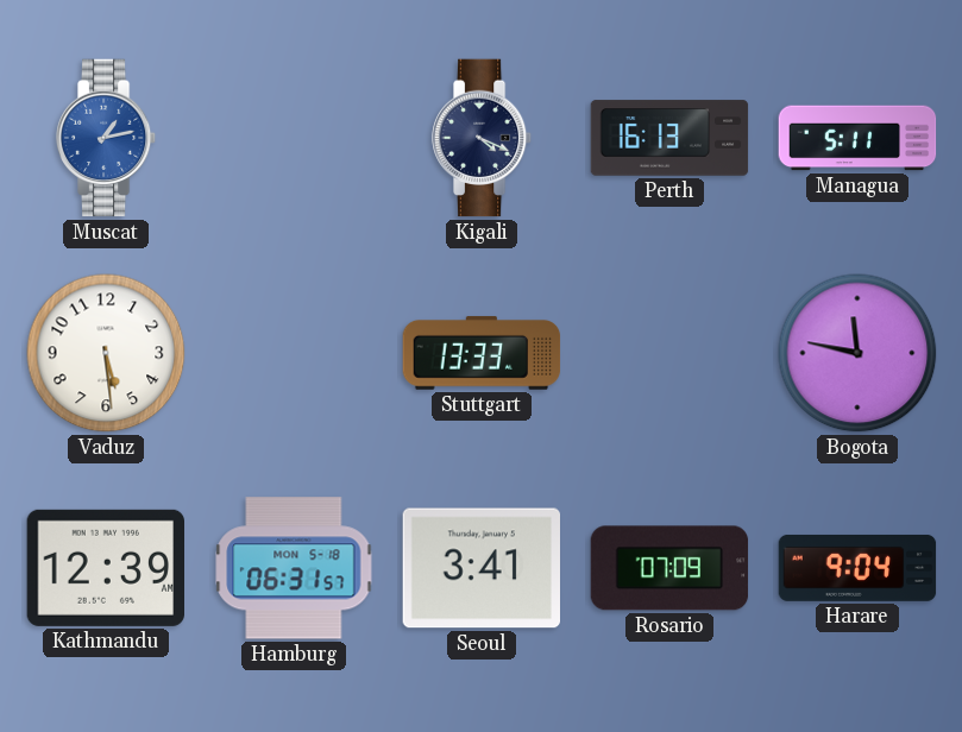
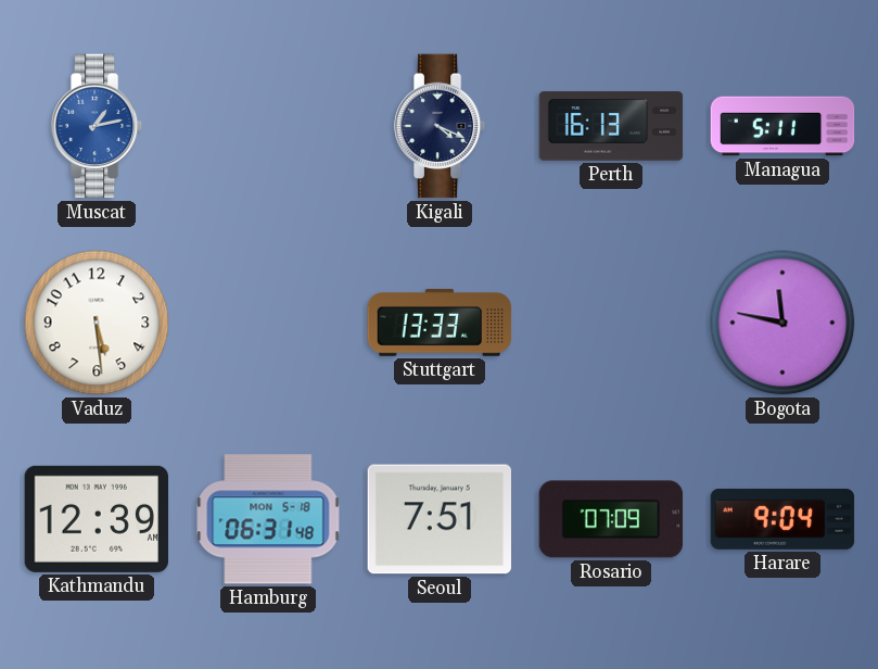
Hamburg: 06:31:57 -> 06:31:48 (268, 519)
Seoul: 3:41 -> 7:51 (438, 519)
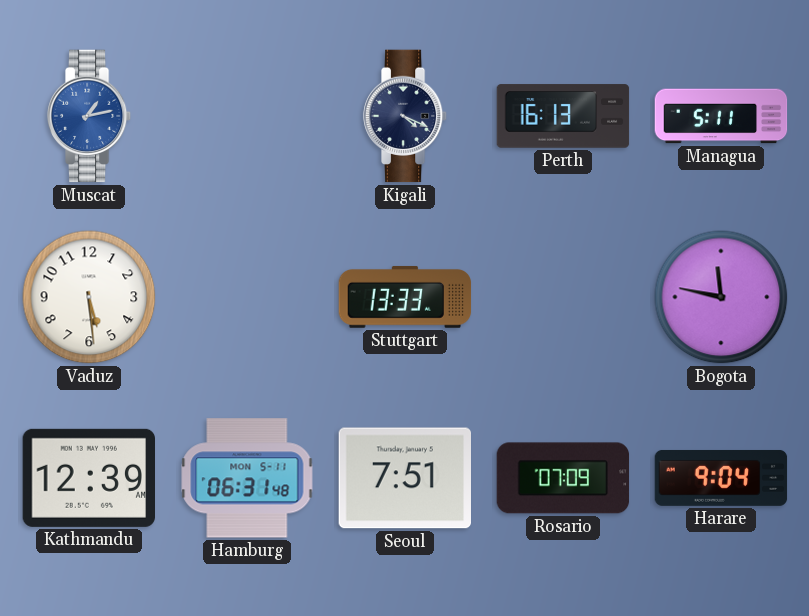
Hamburg date: MON 5-18 -> MON 5-11 (247, 478)
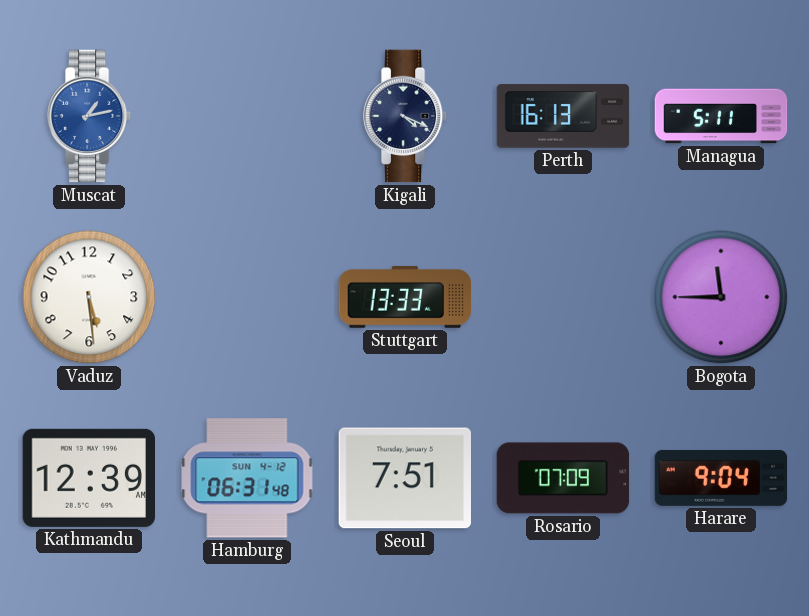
Bogota: 11:47 -> 11:45 (721, 297)
Hamburg date: MON 5-11 -> SUN 4-12 (247, 478)
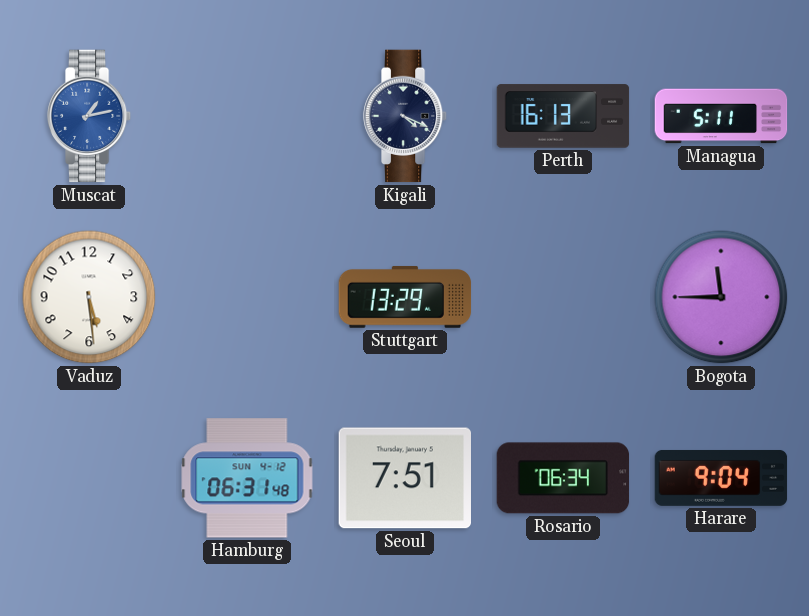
Stuttgart: 13:33 -> 13:29 (405, 297)
Kathmandu: 12:39 -> none (89, 478)
Rosario: 07:09 -> 06:34 (563, 478)
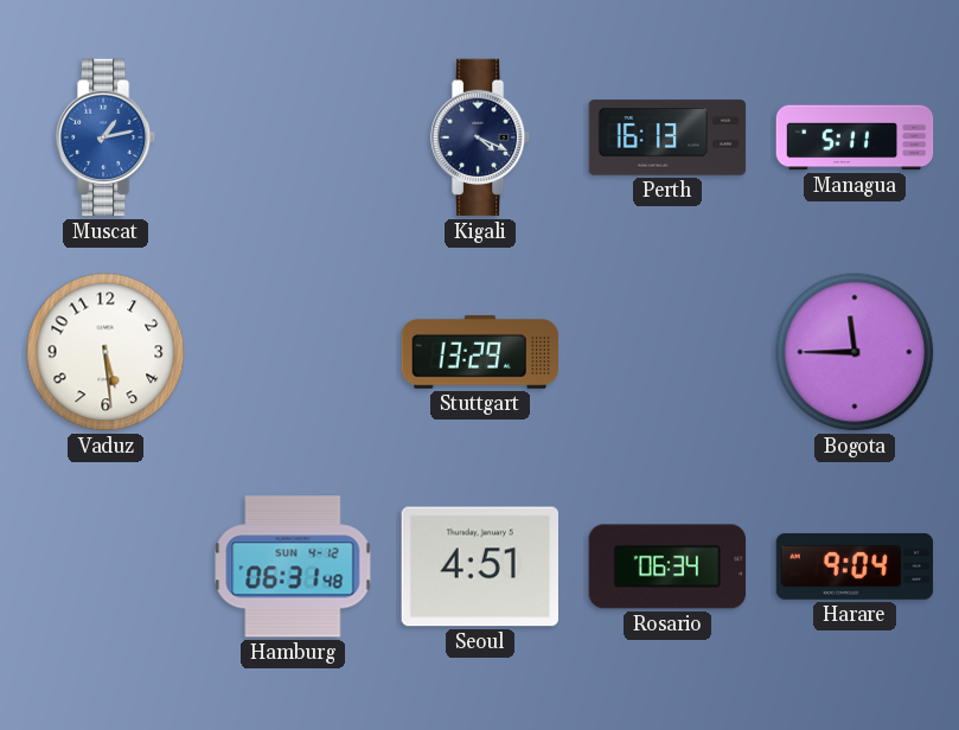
Seoul: 7:51 -> 4:51 (479, 566)
